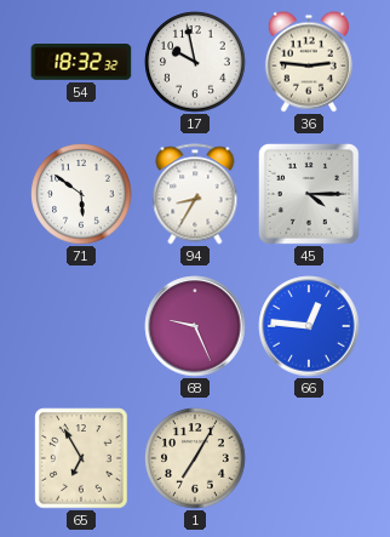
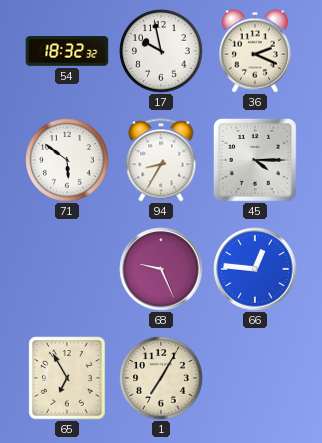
36: 2:46 -> 2:19 (255, 51)
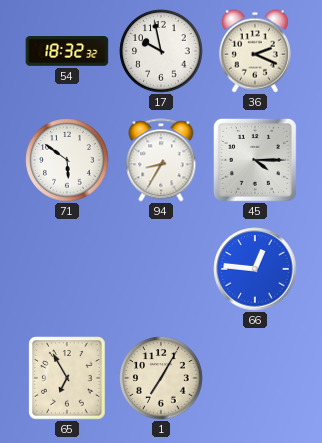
68: 9:26 -> none (161, 269)
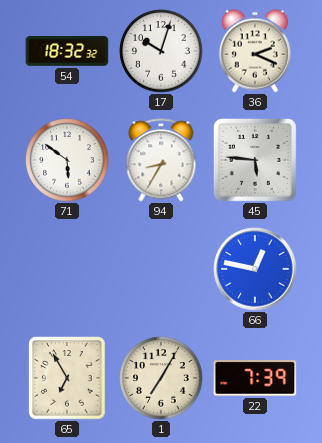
17: 9:58 -> 10:03 (161, 51)
45: 4:15 -> 5:46 (255, 160)
66: 12:46 -> 12:47 (255, 269)
22: none -> 7:39 (255, 378)
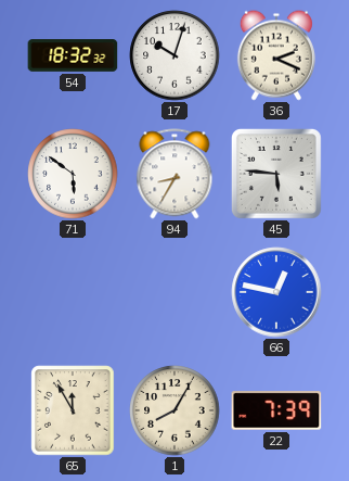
65: 6:55 -> 11:55 (73, 410)
1: 7:05 -> 8:05 (174, 410)
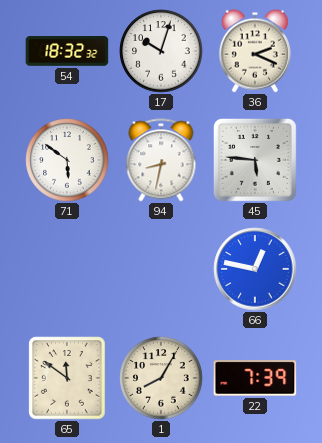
94: 8:35 -> 8:32 (161, 160)
65: 11:55 -> 11:51 (67, 378)
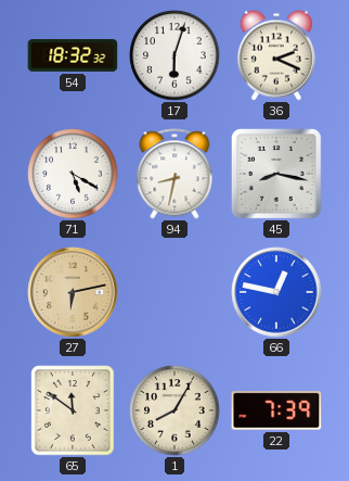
17: 10:03 -> 6:03 (174, 55)
71: 5:51 -> 5:20 (73, 174)
45: 5:46 -> 8:17 (276, 174)
27: none -> 6:13 (73, 292)
